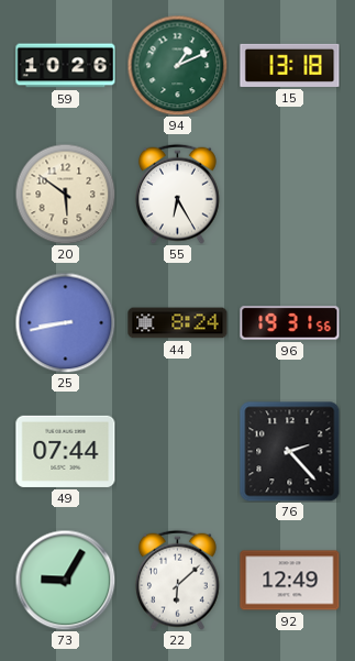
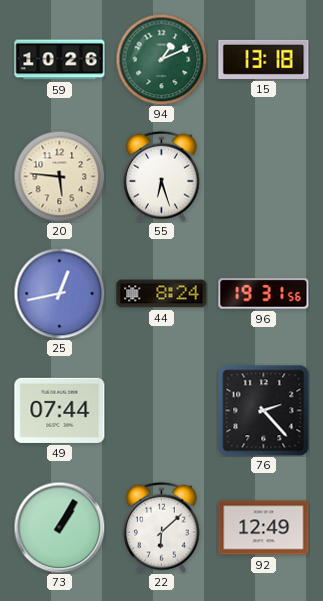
20: 5:51 -> 5:46 (59, 176)
55: 6:25 -> 6:27 (161, 176)
25: 8:43 -> 12:43 (59, 293)
73: 9:05 -> 1:05 (59, 527)
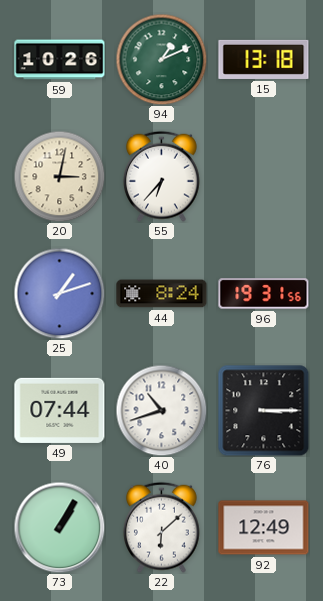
20: 5:46 -> 3:02 (59, 176)
55: 6:27 -> 6:37 (161, 176)
25: 12:43 -> 1:12 (59, 293)
40: none -> 10:42 (161, 410)
76: 2:23 -> 3:15 (264, 411)
